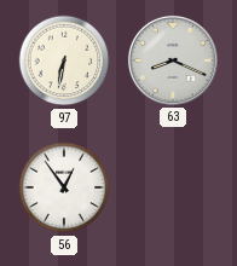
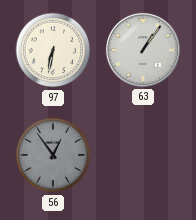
63: 8:19 -> 1:06 (143, 50)
56 dial: white -> grey (53, 155)
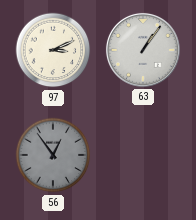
97: 6:32 -> 3:11 (53, 50)
